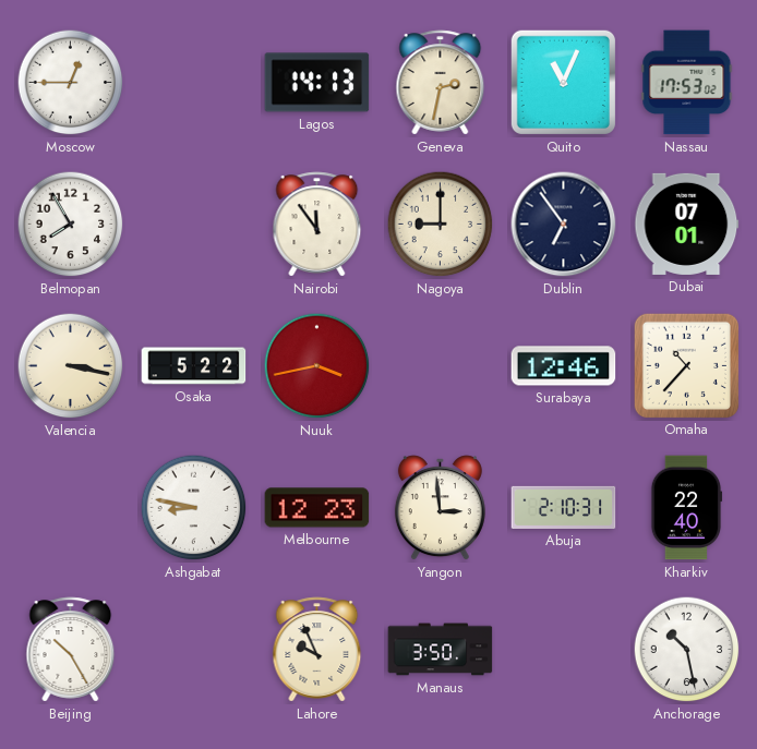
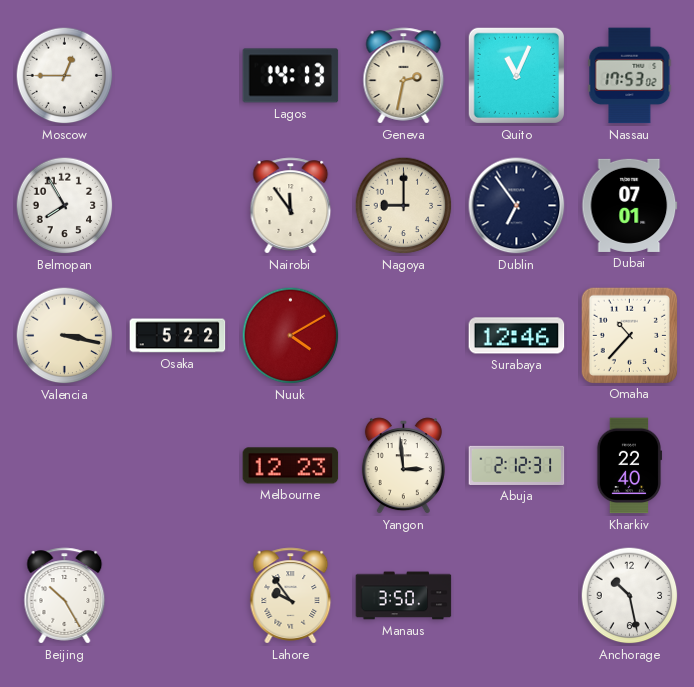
Nuuk: 3:43 -> 4:10 (291, 336)
Ashgabat: 8:47 -> none (194, 508)
Abuja: 2:10 -> 2:12 (517, 465)
Lahore: 9:56 -> 9:54 (291, 596)
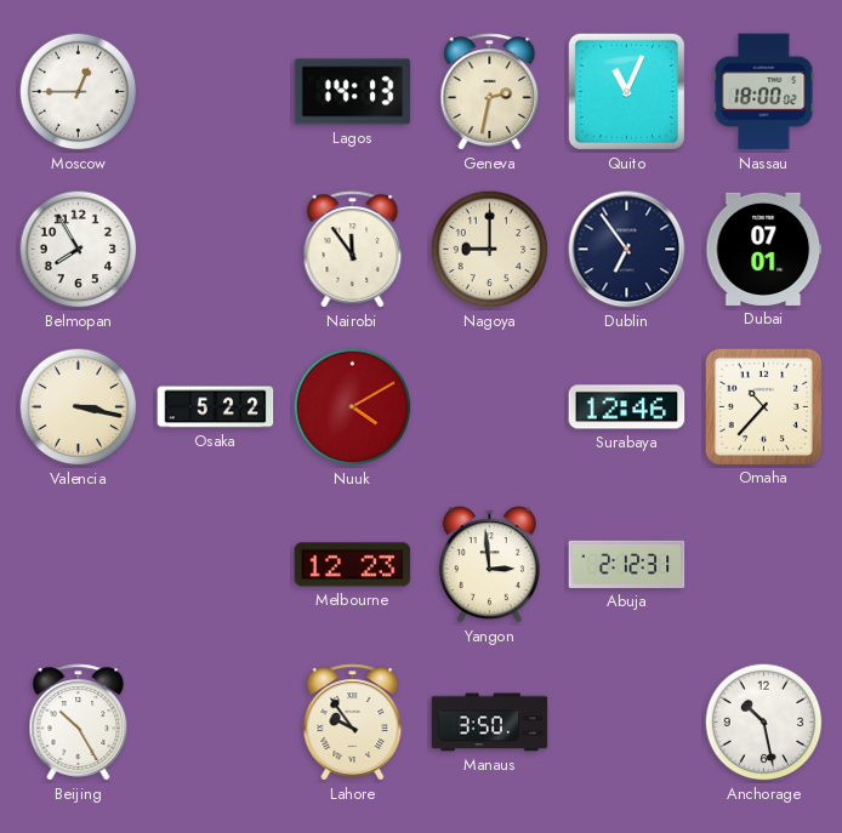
Nassau: 17:53 -> 18:00 (764, 92)
Kharkiv: 22:40 -> none (629, 466)
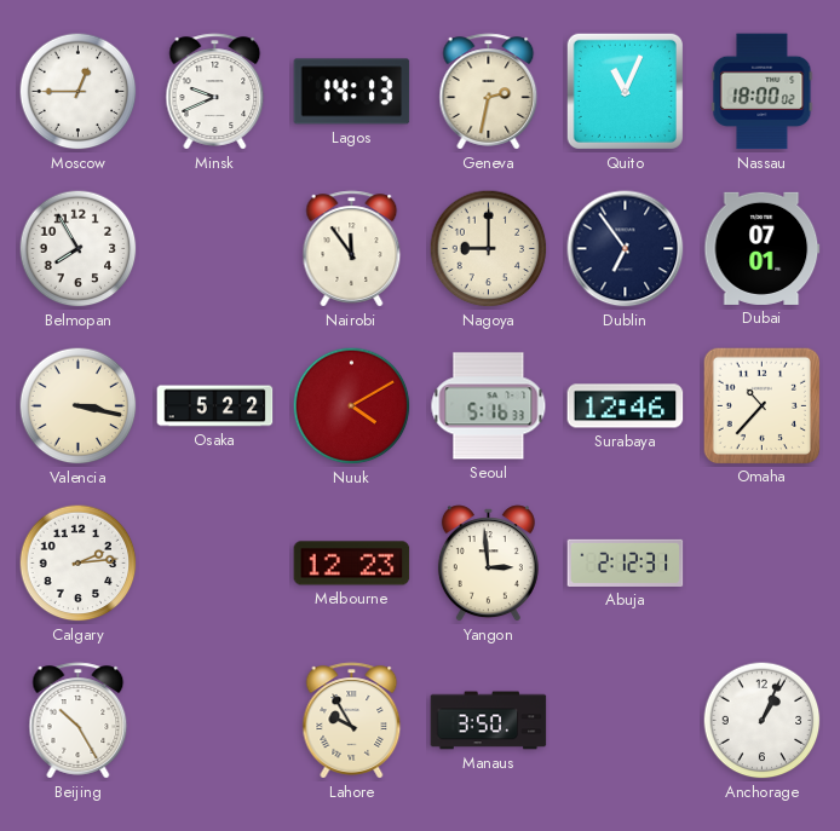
Minsk: none -> 9:41 (215, 92)
Seoul: none -> 5:16 (489, 406)
Calgary: none -> 2:14 (79, 564)
Lahore: 9:54 -> 9:55 (352, 721)
Anchorage: 10:28 -> 1:04 (763, 721)
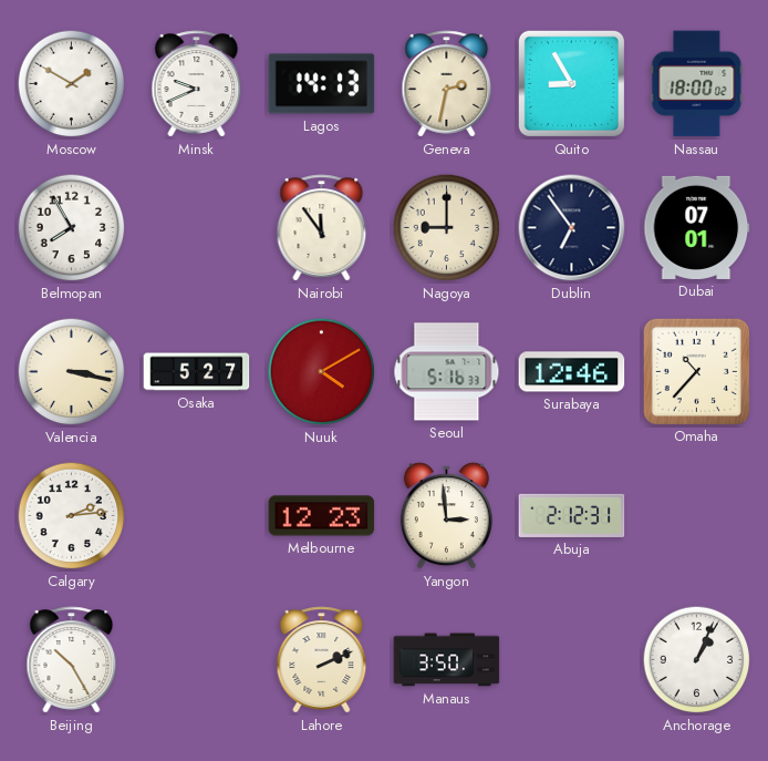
Moscow: 12:45 -> 1:50 (72, 84)
Quito: 11:04 -> 8:55 (571, 83)
Osaka: 5:22 -> 5:27 (197, 372)
Lahore: 9:55 -> 2:11 (322, 660)
